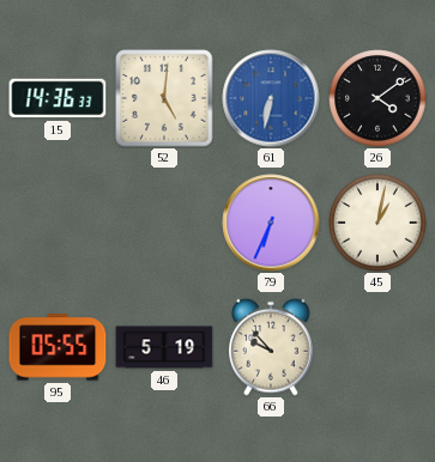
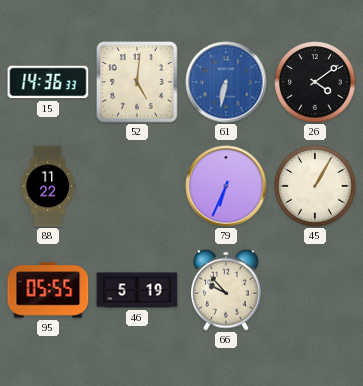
88: none -> 11:22 (48, 186)
45: 1:02 -> 1:05 (315, 186)
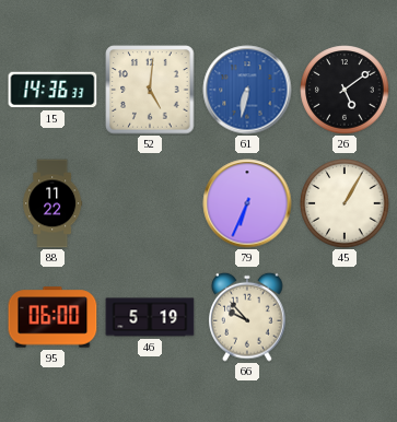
26: 4:09 -> 5:09 (345, 90)
95: 05:55 -> 06:00 (52, 317)
